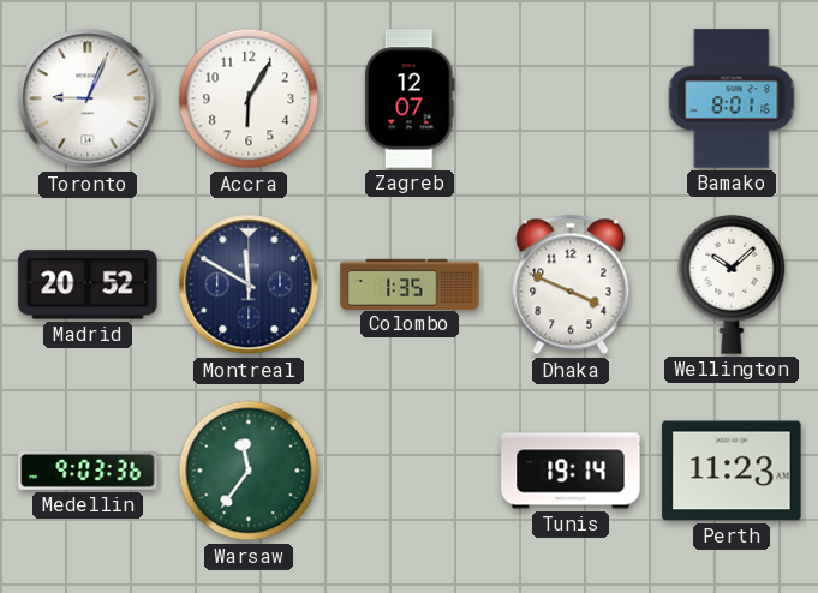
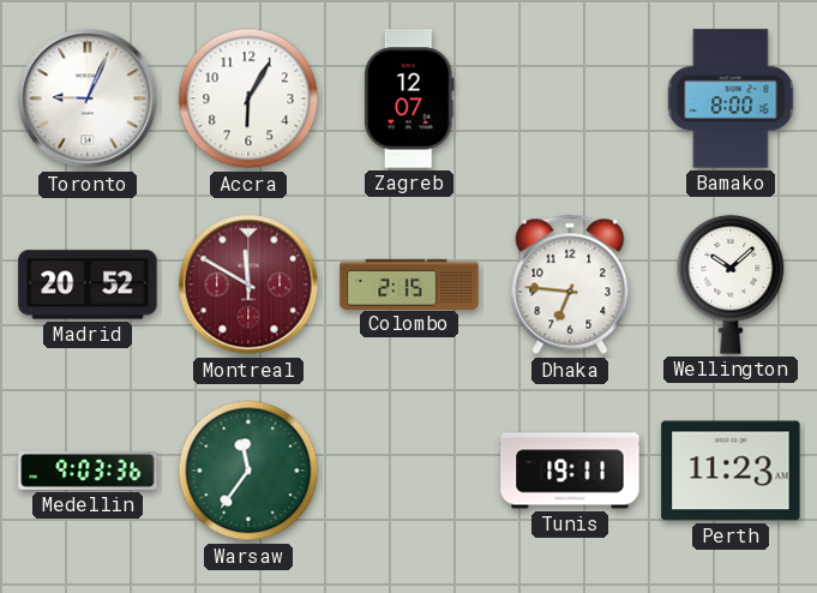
Bamako: 8:01 -> 8:00 (731, 98)
Montreal dial: navy -> burgundy (248, 284)
Colombo: 1:35 -> 2:15 (409, 283)
Dhaka: 3:49 -> 6:46 (570, 284)
Tunis: 19:14 -> 19:11 (570, 471)
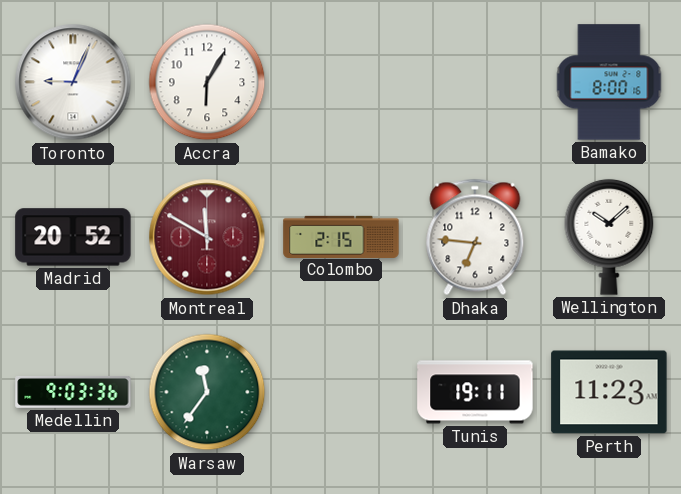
Zagreb: 12:07 -> none (409, 98)
